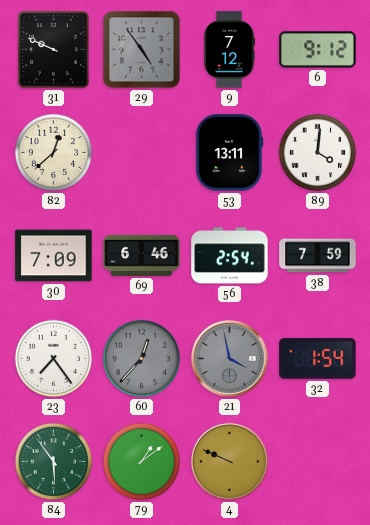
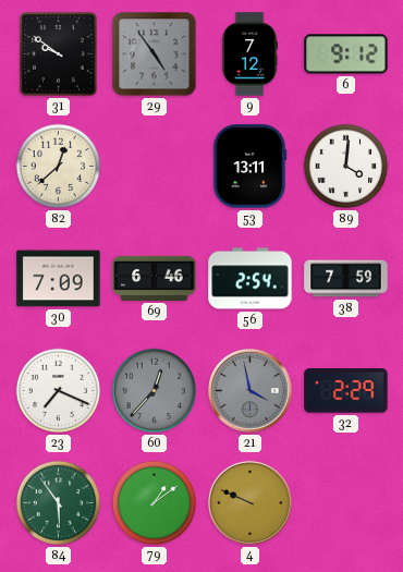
31: 9:49 -> 9:51 (59, 54)
23: 7:24 -> 7:19 (59, 391)
32: 1:54 -> 2:29 (346, 391)
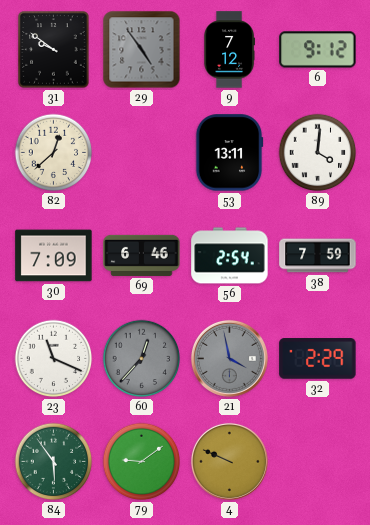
23: 7:19 -> 11:19 (54, 359)
79: 1:09 -> 9:09 (142, 462)
